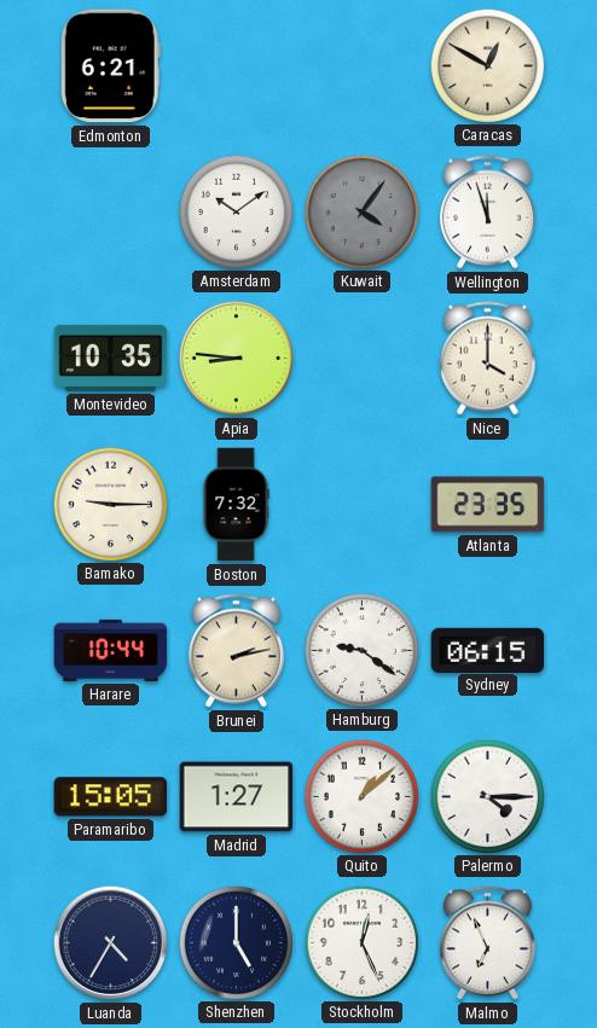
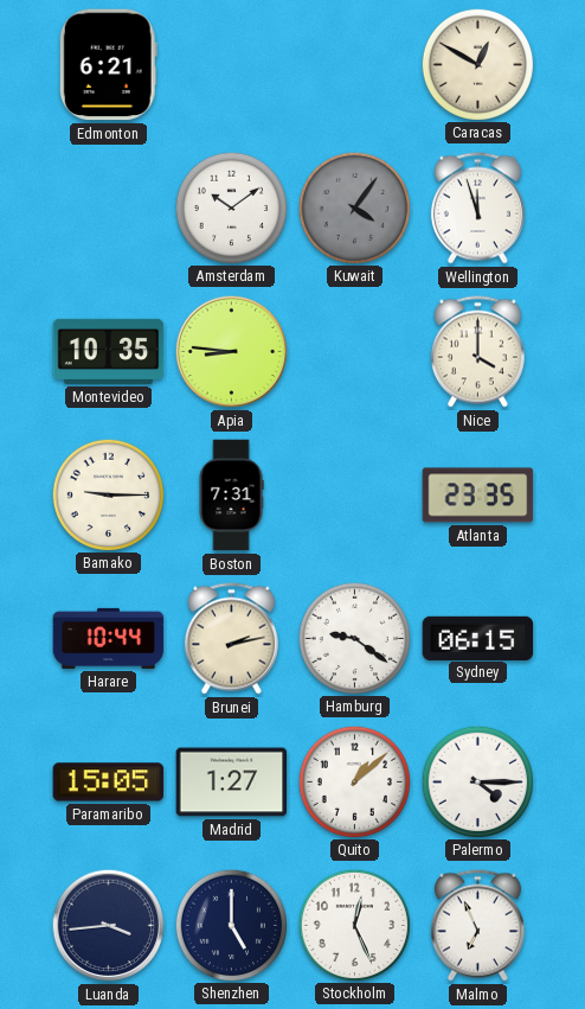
Boston: 7:32 -> 7:31 (231, 496)
Luanda: 4:35 -> 3:44 (109, 926)
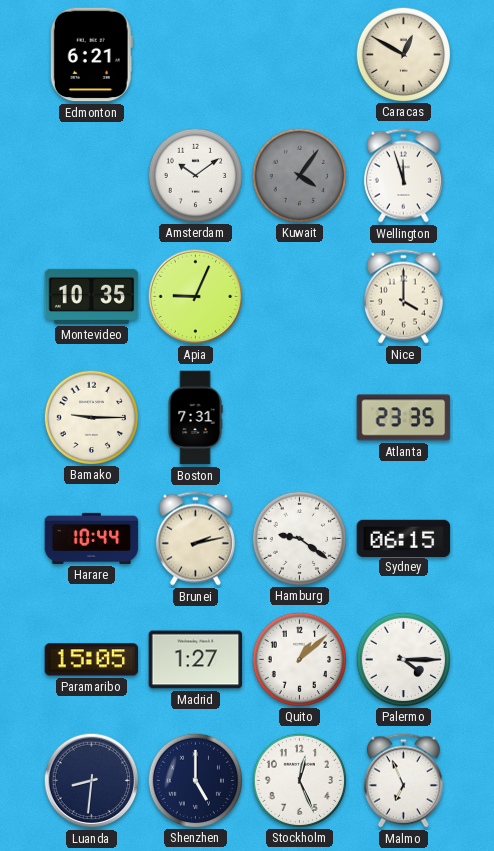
Apia: 8:46 -> 9:04 (196, 297)
Luanda: 3:44 -> 8:31 (92, 781)
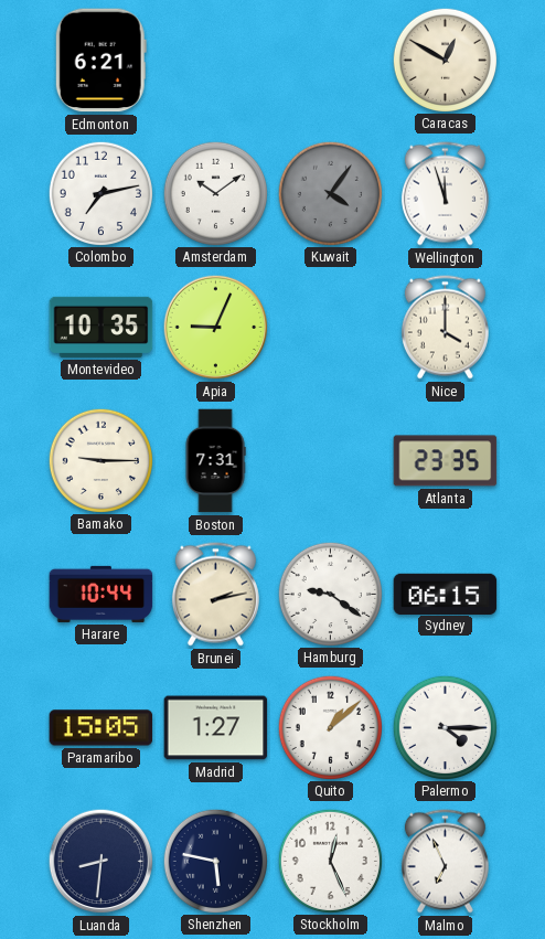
Colombo: none -> 7:13 (100, 193)
Shenzhen: 5:00 -> 5:47 (215, 861)
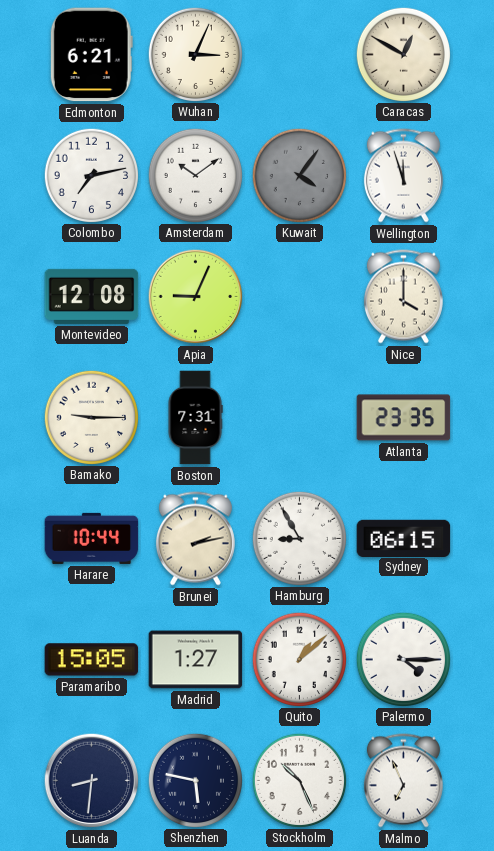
Wuhan: none -> 3:04 (195, 54)
Montevideo: 10:35 -> 12:08 (92, 296)
Hamburg: 9:21 -> 8:55 (299, 538)
Stockholm: 12:26 -> 10:26 (299, 780)
